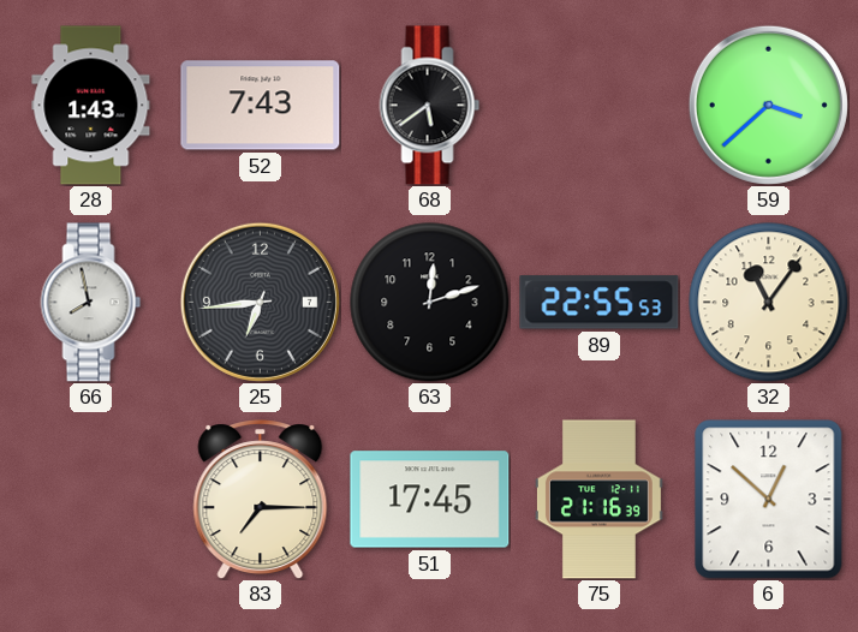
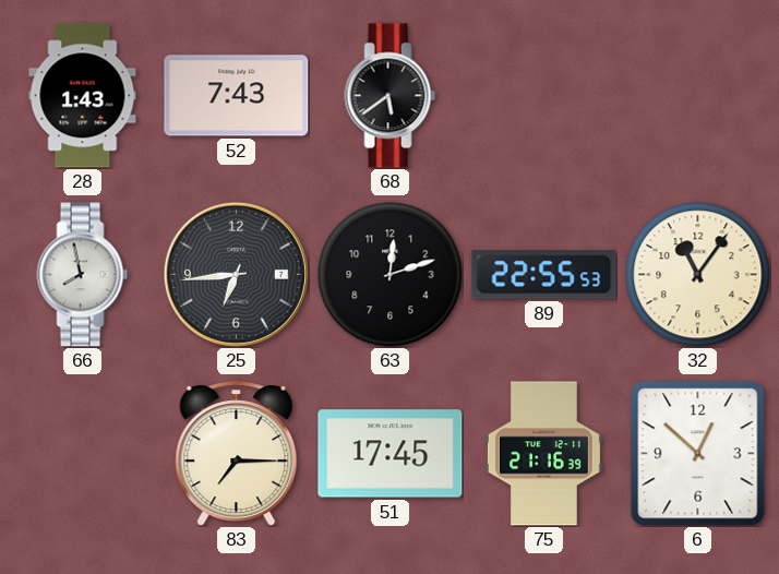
59: 3:38 -> none (768, 105)
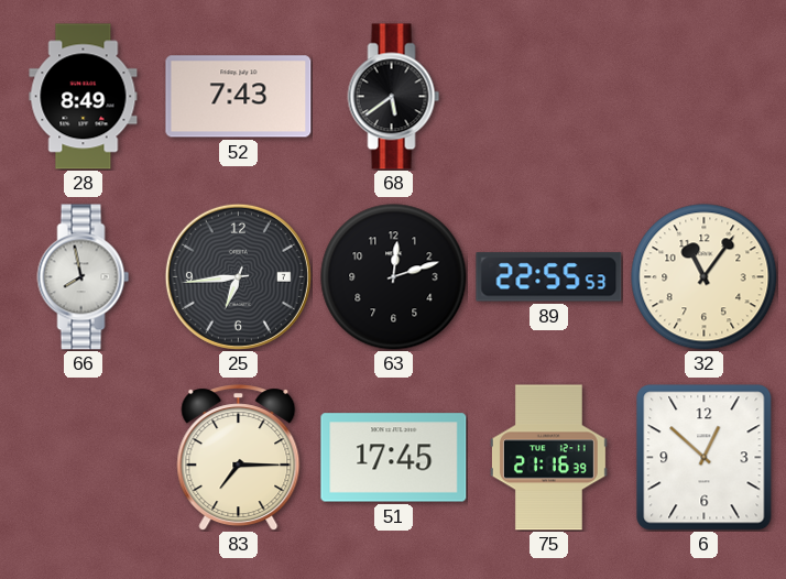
28: 1:43 -> 8:49 (84, 97)
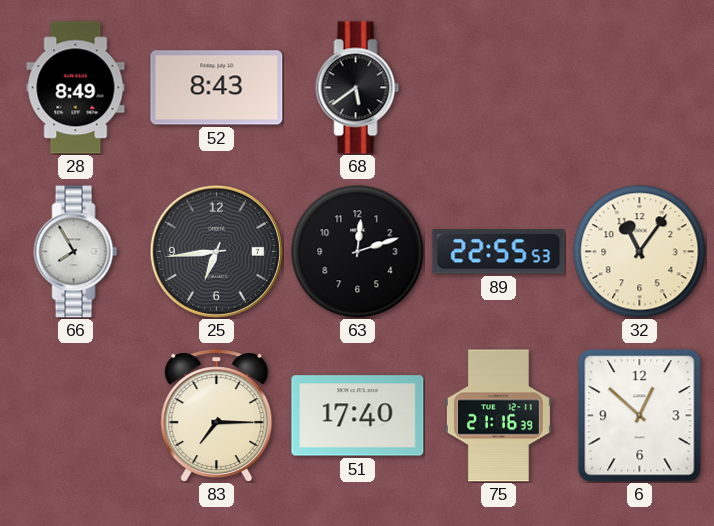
52: 7:43 -> 8:43 (217, 88)
66: 7:58 -> 7:55 (76, 252)
51: 17:45 -> 17:40 (358, 416)
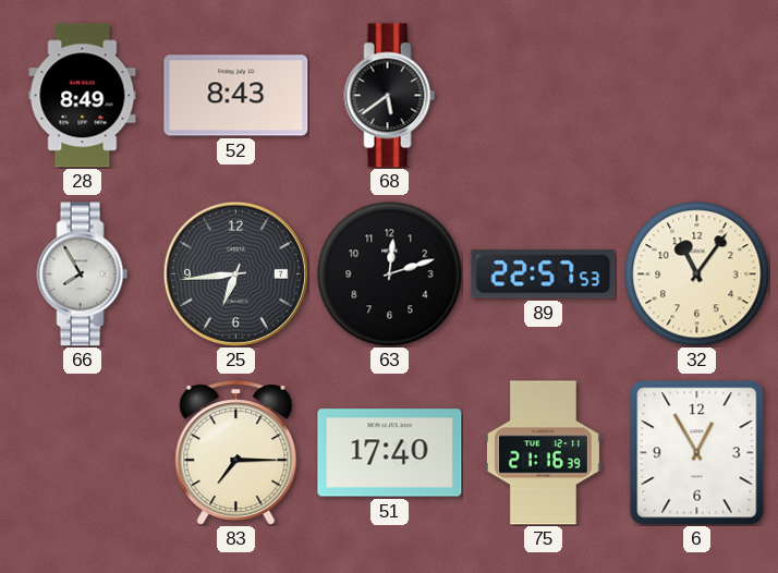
89: 22:55 -> 22:57 (544, 275)
6: 12:52 -> 12:55 (697, 453)
